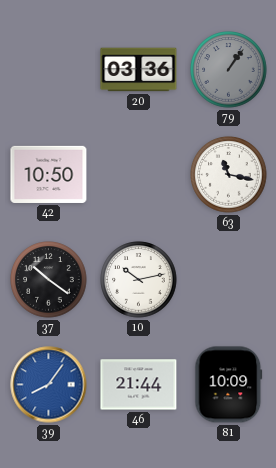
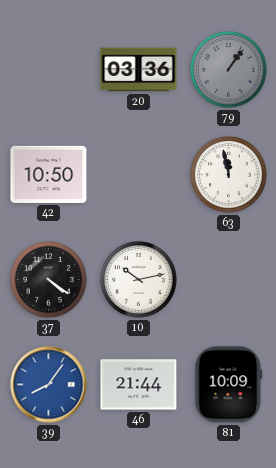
63: 11:17 -> 11:58 (229, 175)
37: 10:21 -> 4:21 (49, 280)
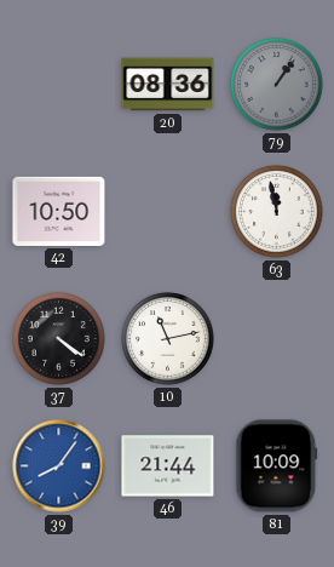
20: 03:36 -> 08:36 (168, 85)
10: 10:13 -> 11:13 (168, 339)
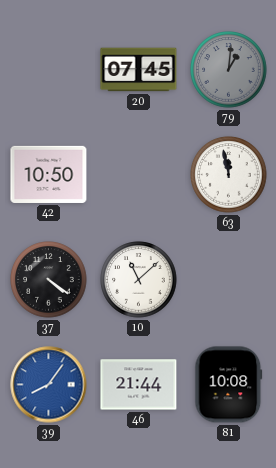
20: 08:36 -> 07:45 (139, 70)
79: 1:06 -> 1:01 (229, 70)
10: 11:13 -> 11:08 (139, 280)
81: 10:09 -> 10:08 (229, 385)
